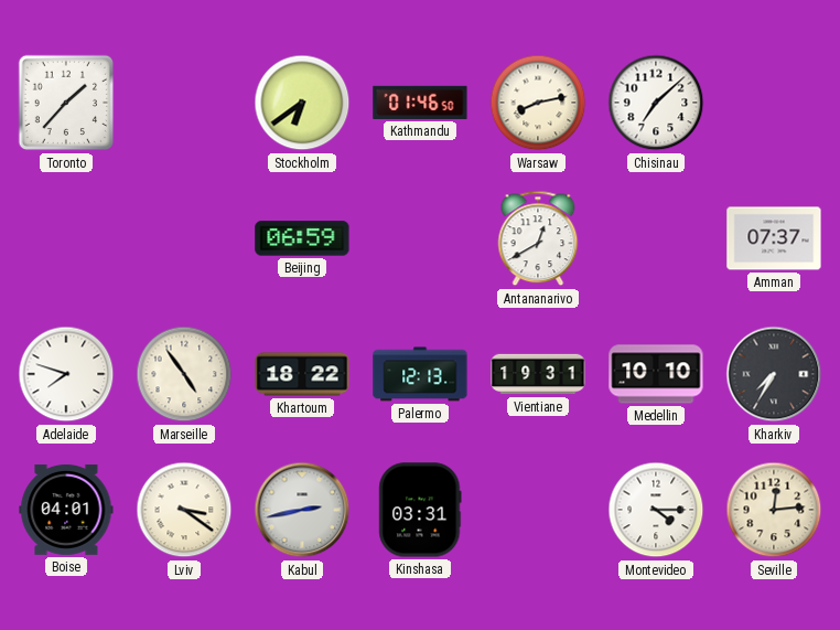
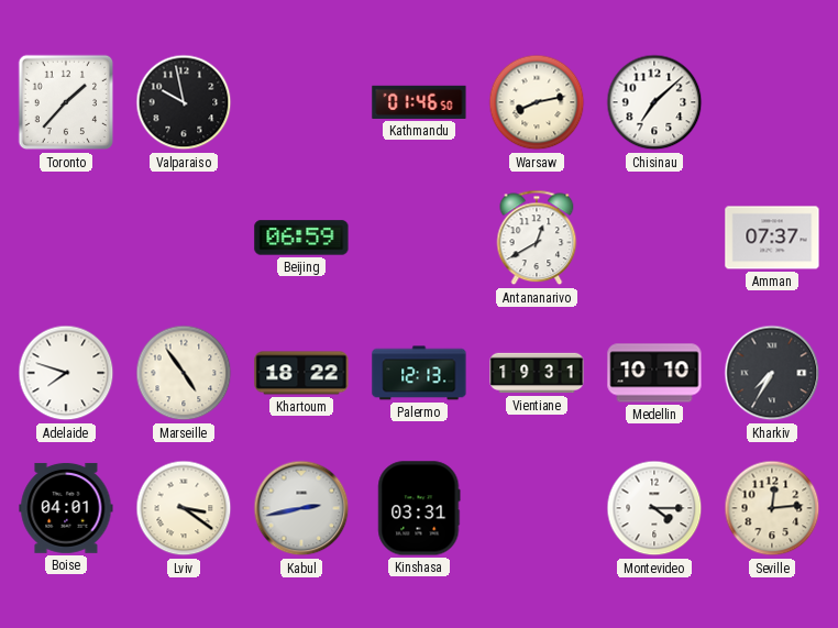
Valparaiso: none -> 9:58 (184, 102)
Stockholm: 6:39 -> none (302, 103)
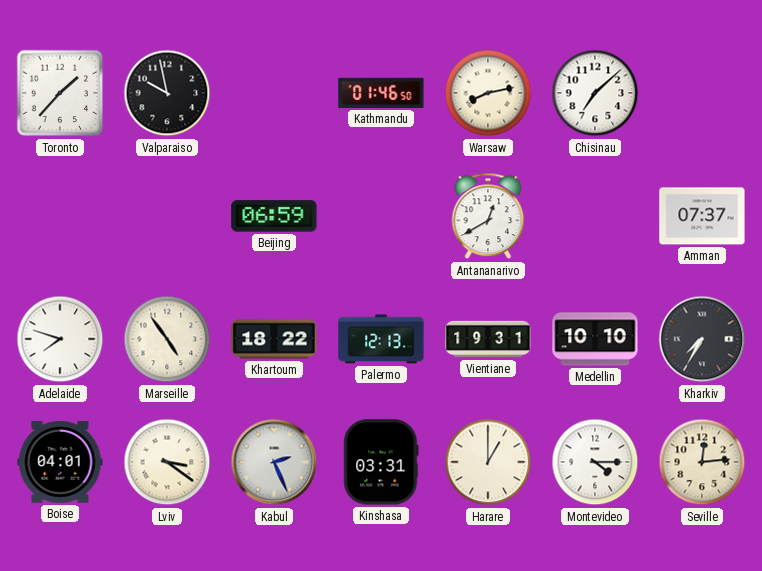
Kabul: 2:43 -> 2:26 (274, 462)
Harare: none -> 1:00 (488, 462)
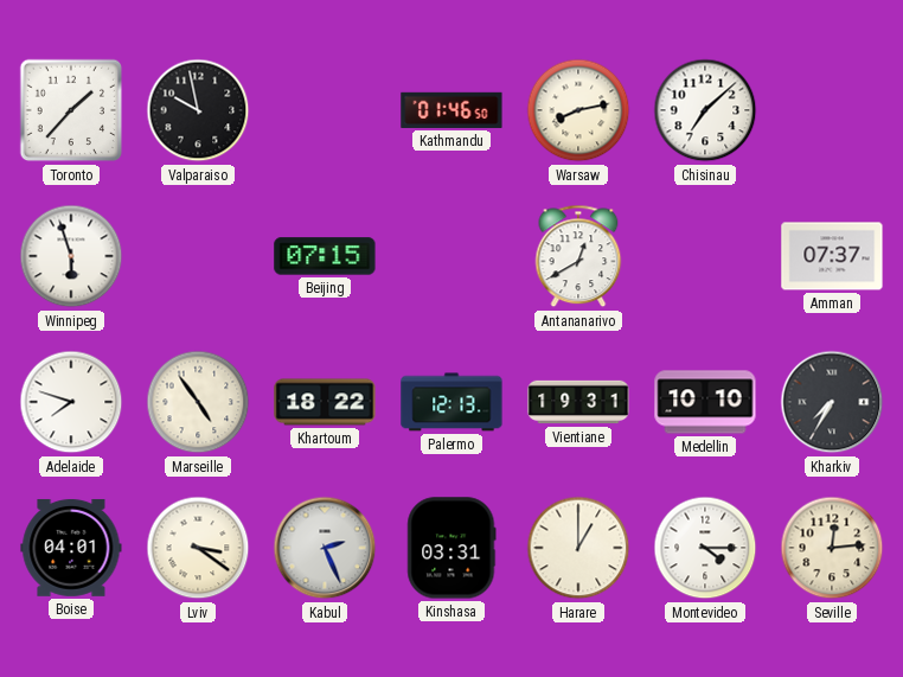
Winnipeg: none -> 5:57 (71, 256)
Beijing: 06:59 -> 07:15 (325, 256)
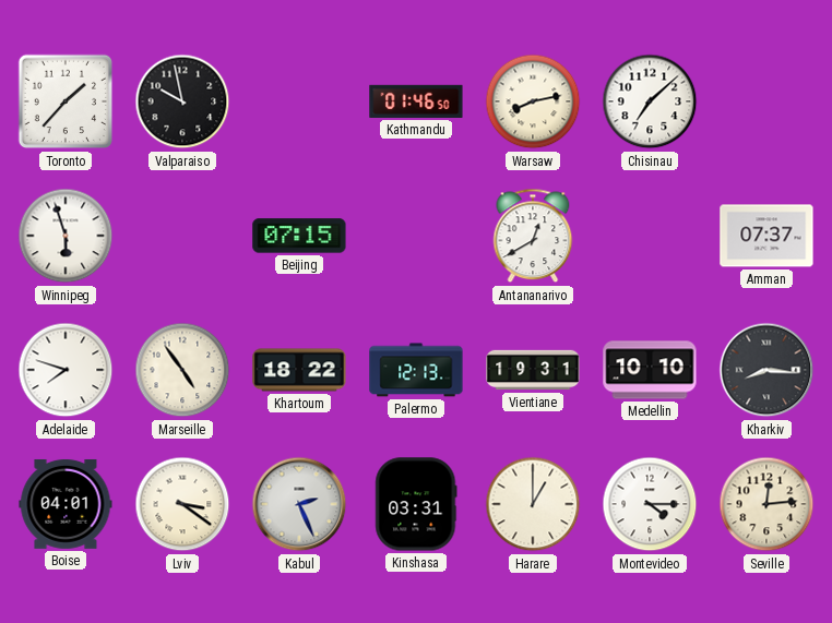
Kharkiv: 7:35 -> 8:16 (766, 370)
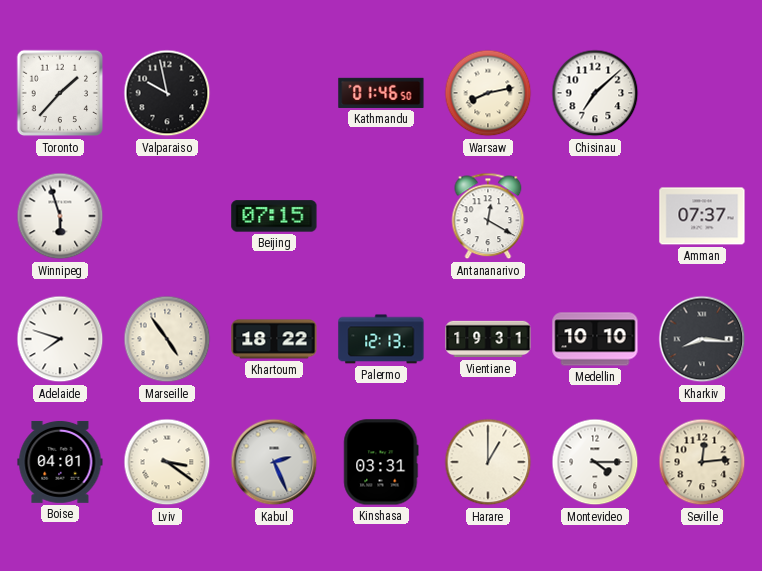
Antananarivo: 12:40 -> 12:20 (488, 216)
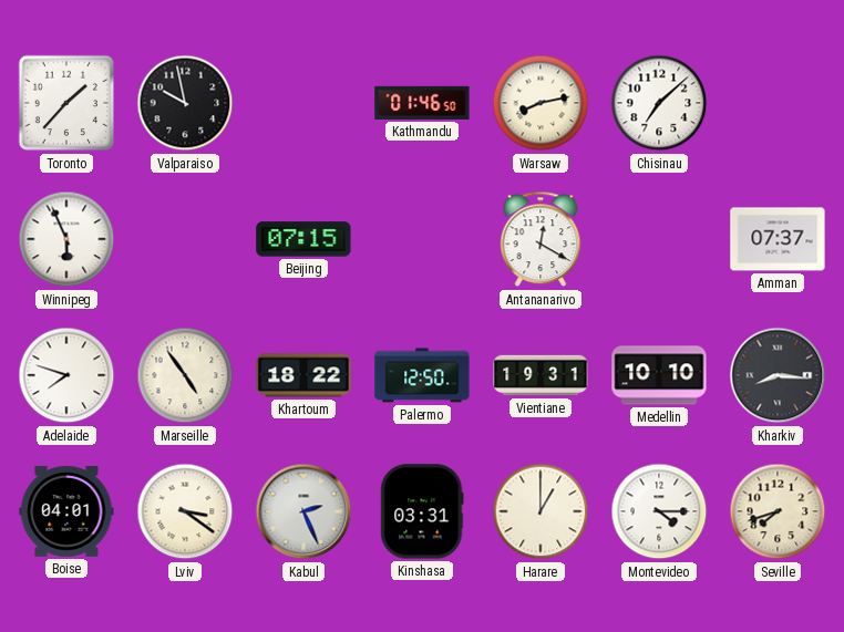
Winnipeg: 5:57 -> 5:56 (66, 239)
Palermo: 12:13 -> 12:50 (422, 375)
Seville: 12:14 -> 7:42 (778, 511)
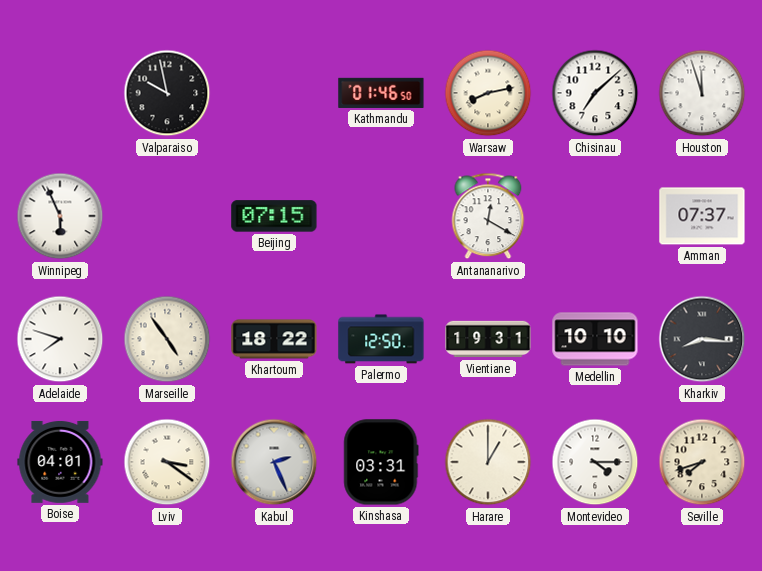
Toronto: 1:37 -> none (66, 103)
Houston: none -> 11:57 (702, 93)
